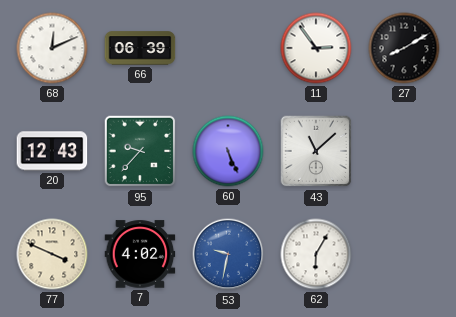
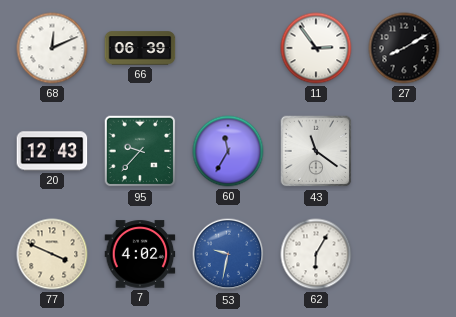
60: 5:26 -> 11:35 (228, 151)
43: 11:08 -> 11:21 (316, 151)
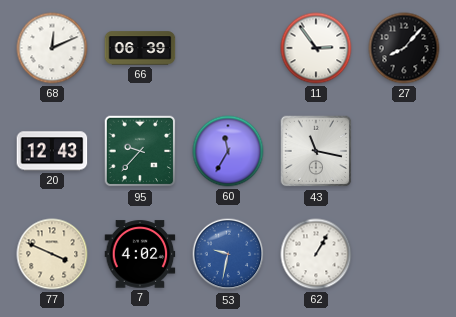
27: 8:10 -> 8:07 (404, 48)
43: 11:21 -> 11:17 (316, 151)
62: 6:05 -> 1:05 (316, 254)
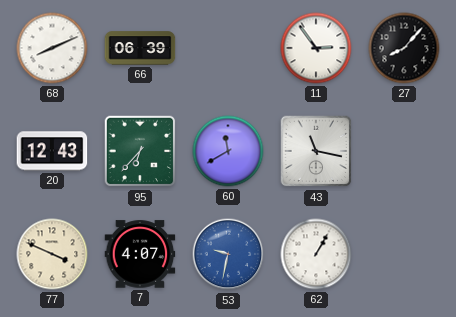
68: 12:11 -> 8:11 (52, 48)
95: 9:37 -> 6:37 (140, 151)
60: 11:35 -> 11:40 (228, 151)
7: 4:02 -> 4:07 (140, 254)
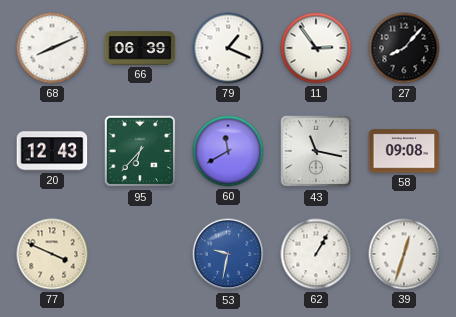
79: none -> 1:19 (228, 48)
58: none -> 09:08 (404, 151)
7: 4:07 -> none (140, 254)
39: none -> 12:33 (404, 254)
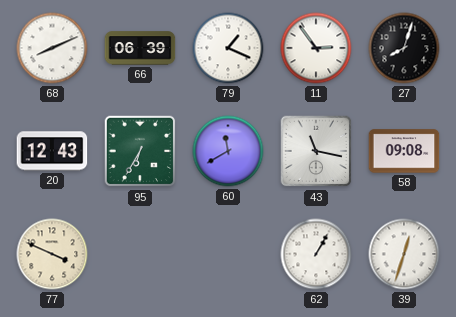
27: 8:07 -> 8:03 (404, 48)
95: 6:37 -> 6:35 (140, 151)
53: 9:32 -> none (228, 254)
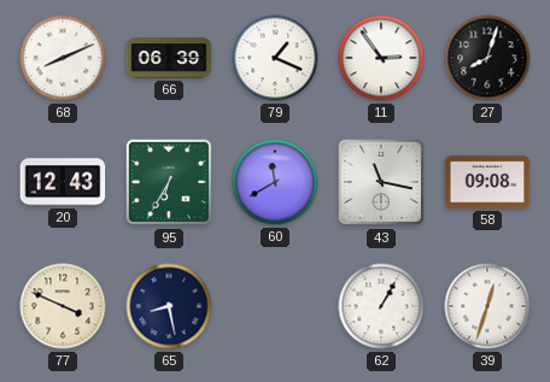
65: none -> 8:28 (169, 306)
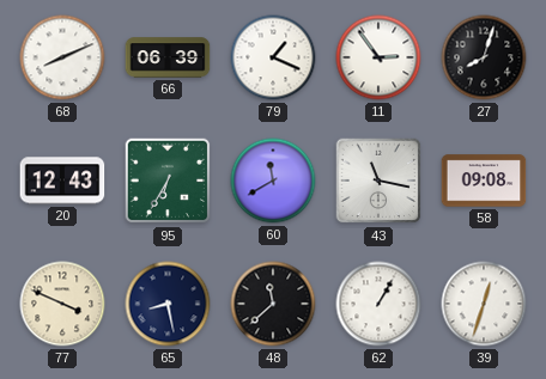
48: none -> 11:38 (273, 304)
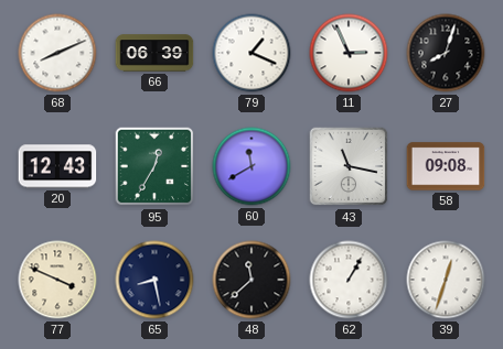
11: 2:54 -> 2:56 (349, 53)
95: 6:35 -> 12:35 (154, 166)
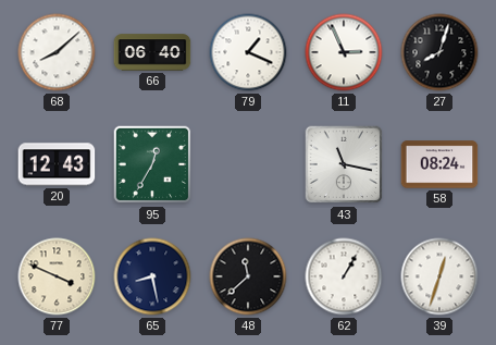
68: 8:11 -> 8:08 (57, 52)
66: 06:39 -> 06:40 (152, 52)
60: 11:40 -> none (251, 166)
58: 09:08 -> 08:24 (439, 164)
